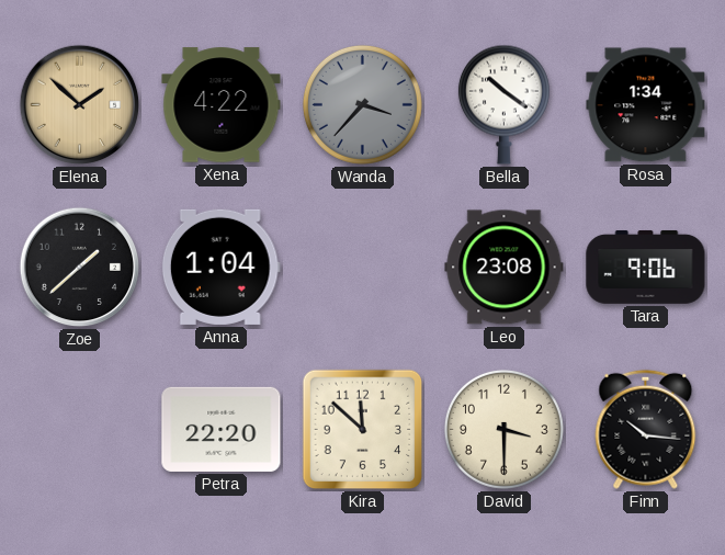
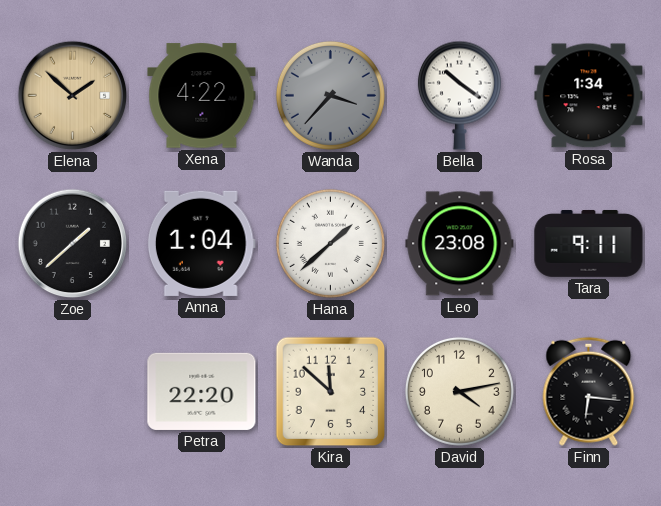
Hana: none -> 1:38 (330, 243)
Tara: 9:06 -> 9:11 (589, 243)
David: 3:30 -> 4:13 (459, 391)
Finn: 10:16 -> 6:16 (589, 391)
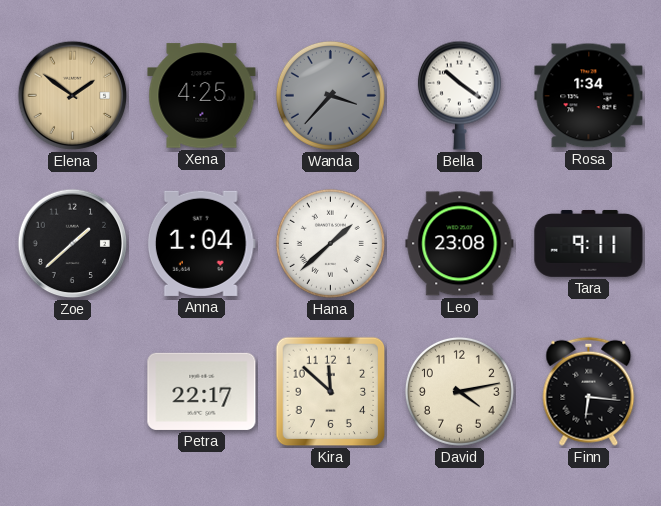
Elena: 1:52 -> 1:51 (73, 96)
Xena: 4:22 -> 4:25 (202, 96)
Petra: 22:20 -> 22:17 (202, 391)
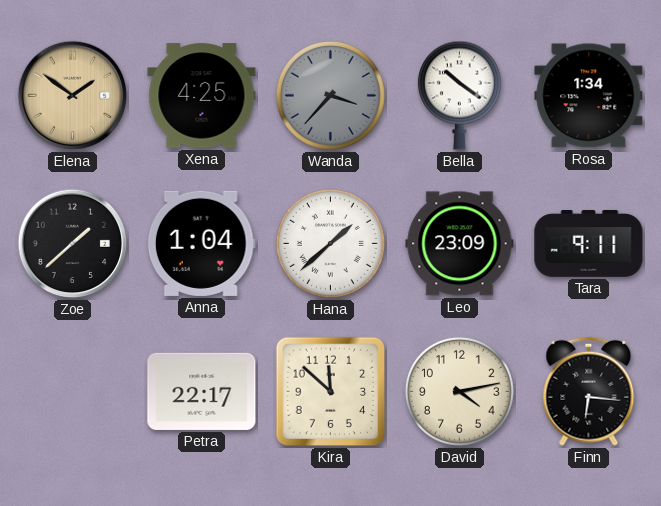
Leo: 23:08 -> 23:09 (460, 244)
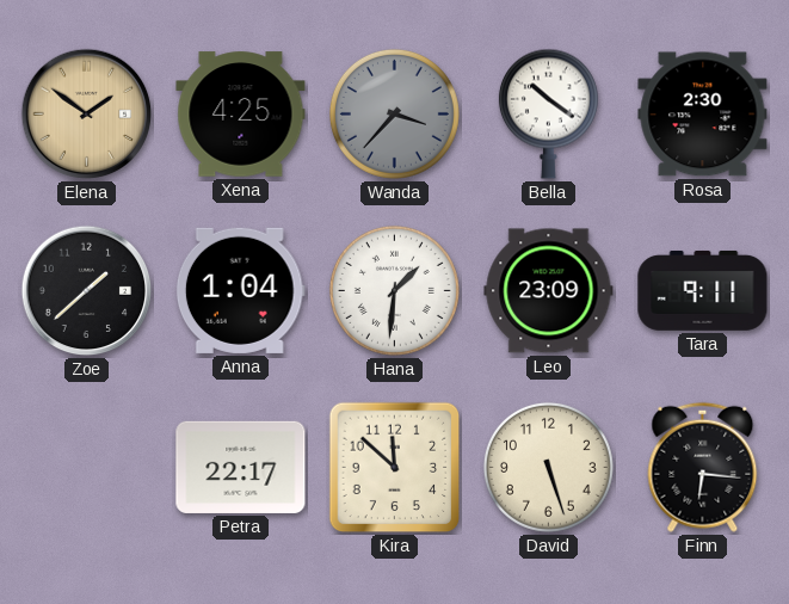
Rosa: 1:34 -> 2:30 (703, 115)
Hana: 1:38 -> 1:31 (394, 290)
David: 4:13 -> 5:27 (548, 467)
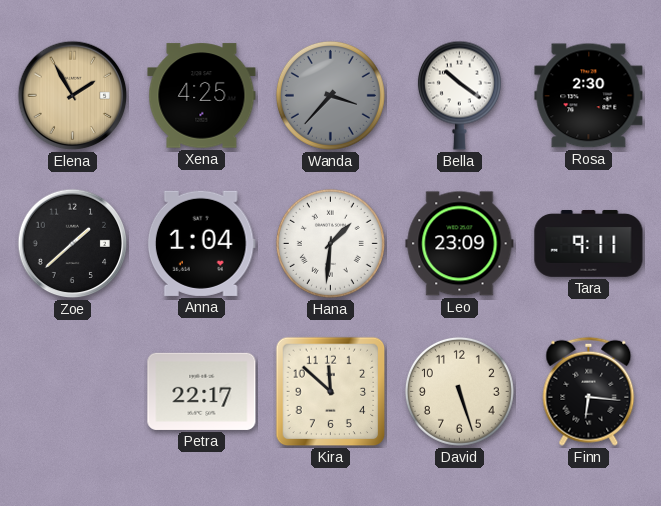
Elena: 1:51 -> 1:55 (73, 96)
